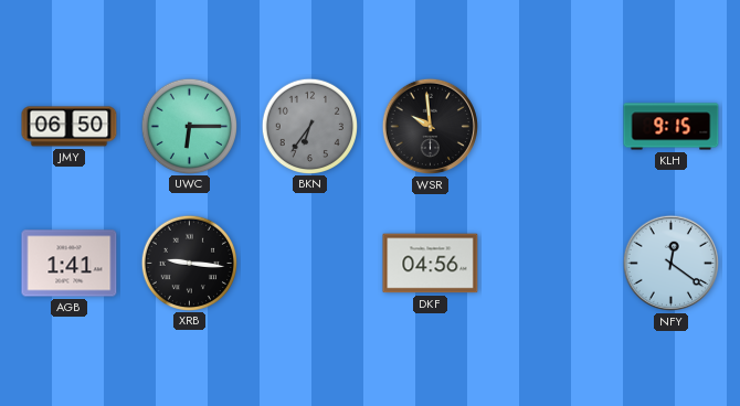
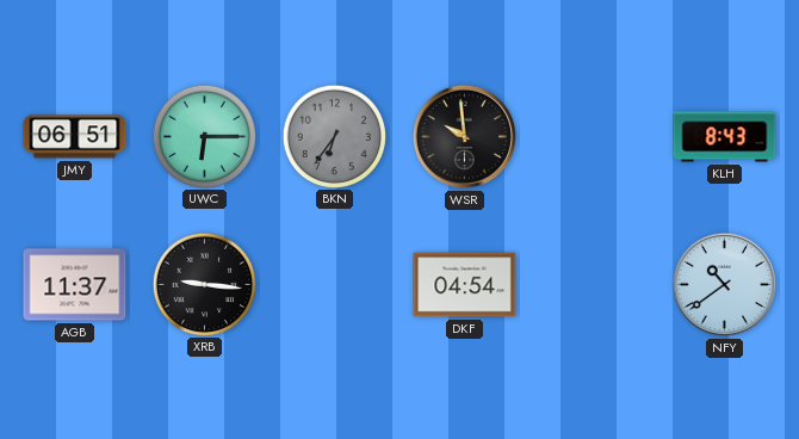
JMY: 06:50 -> 06:51 (75, 137)
KLH: 9:15 -> 8:43 (725, 137)
AGB: 1:41 -> 11:37 (75, 285)
DKF: 04:56 -> 04:54 (465, 285)
NFY: 12:21 -> 10:39 (724, 284)
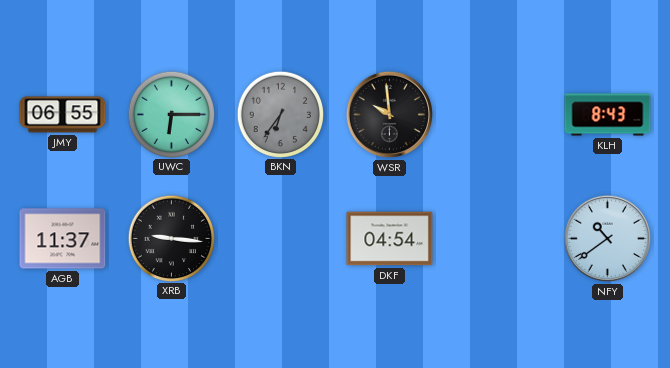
JMY: 06:51 -> 06:55 (63, 115)
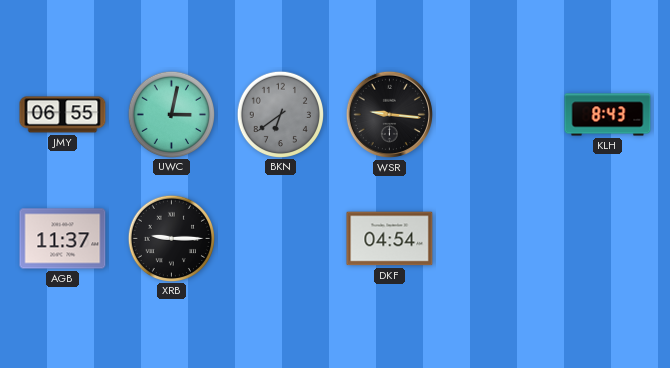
UWC: 6:15 -> 3:02 (171, 114)
BKN: 6:36 -> 6:39 (280, 114)
WSR: 9:59 -> 9:16 (389, 114)
XRB: 9:16 -> 9:15 (171, 238)
NFY: 10:39 -> none (607, 238)
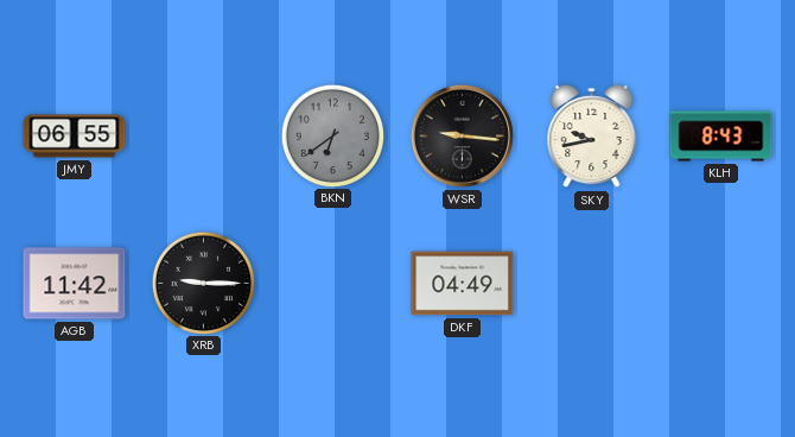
UWC: 3:02 -> none (171, 114)
SKY: none -> 9:43 (592, 137)
AGB: 11:37 -> 11:42 (75, 284)
DKF: 04:54 -> 04:49 (463, 284)
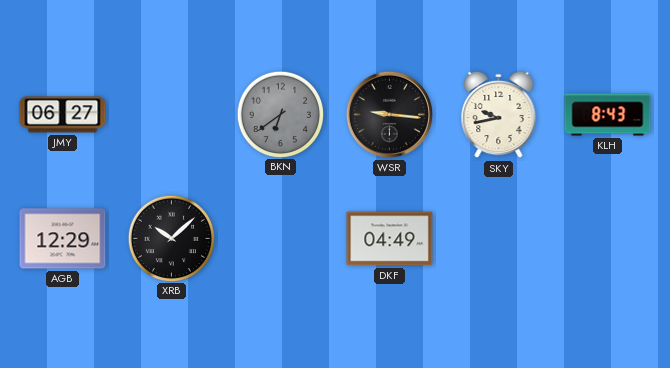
JMY: 06:55 -> 06:27 (63, 115)
AGB: 11:42 -> 12:29 (63, 239)
XRB: 9:15 -> 10:08 (171, 238)
